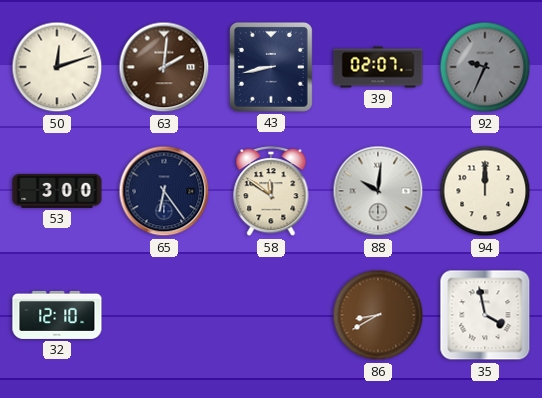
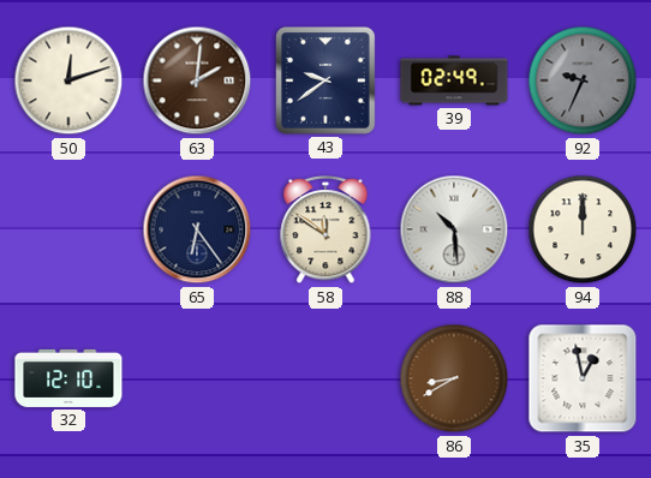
43: 8:43 -> 9:39 (325, 80)
39: 02:07 -> 02:49 (454, 80)
53: 3:00 -> none (57, 191)
88: 10:01 -> 10:29 (454, 229)
35: 3:58 -> 12:58 (583, 378)
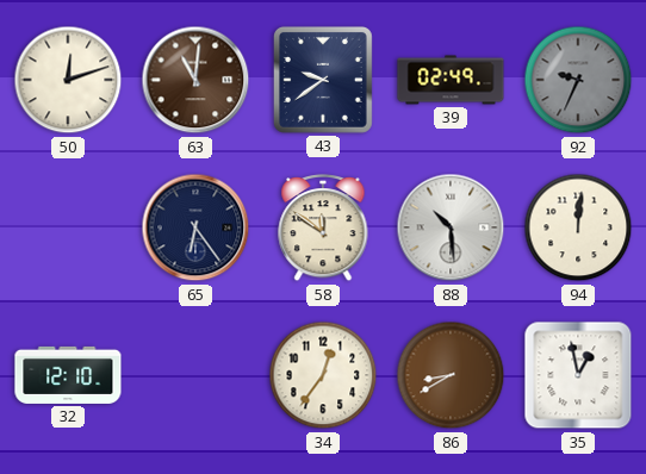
63: 2:01 -> 11:01 (195, 80)
94: 12:00 -> 12:01 (578, 227)
34: none -> 12:36 (323, 375)
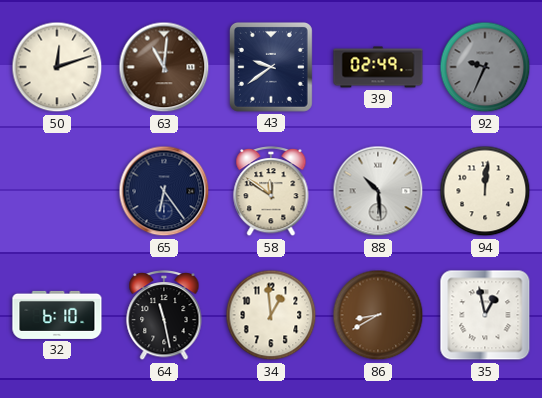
32: 12:10 -> 6:10 (57, 315)
64: none -> 11:28 (164, 316)
34: 12:36 -> 12:59 (271, 315)
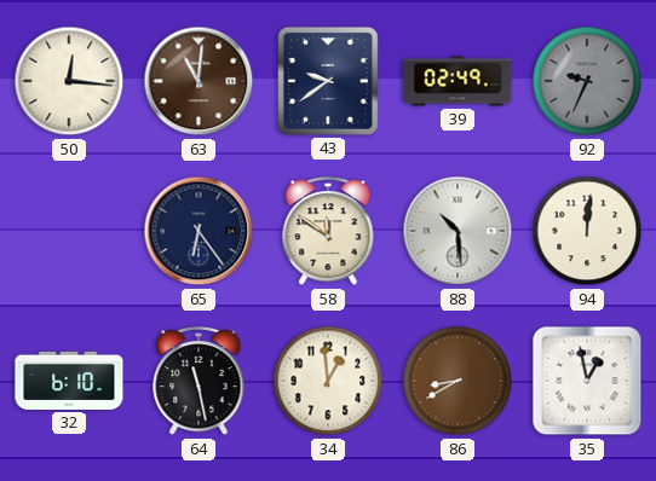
50: 12:12 -> 12:16 (69, 81)
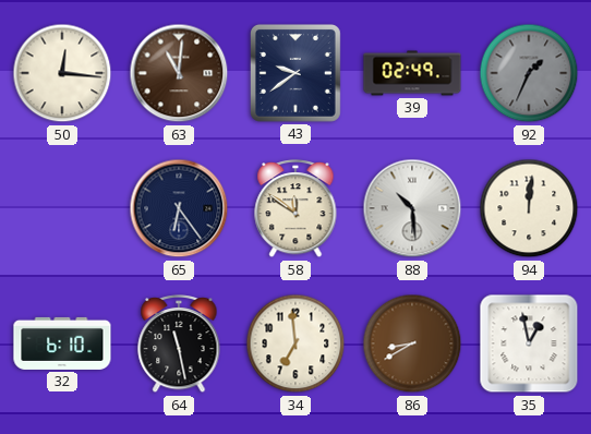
92: 9:34 -> 1:34 (529, 73)
34: 12:59 -> 6:59 (295, 343)
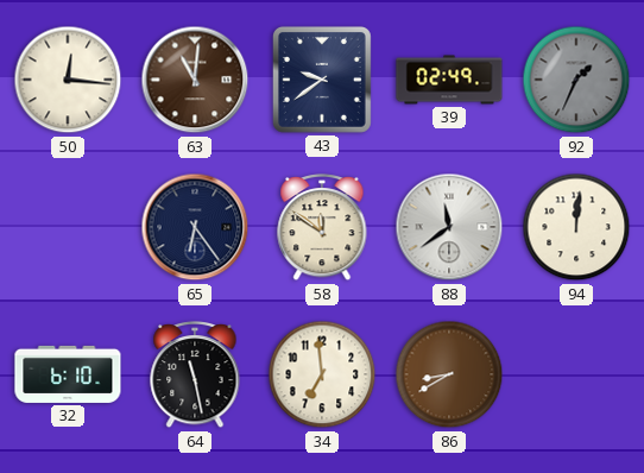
88: 10:29 -> 11:39 (449, 227)
35: 12:58 -> none (529, 343)
